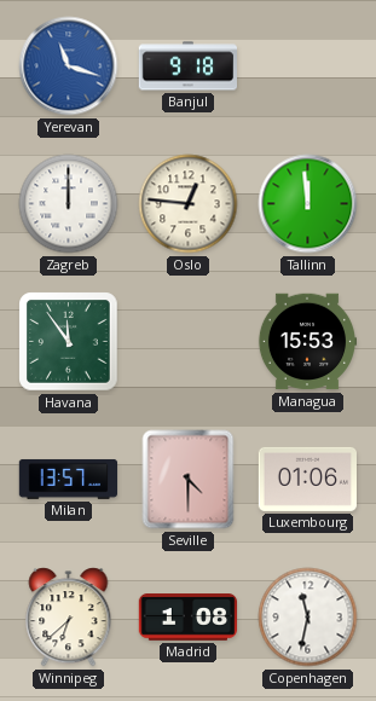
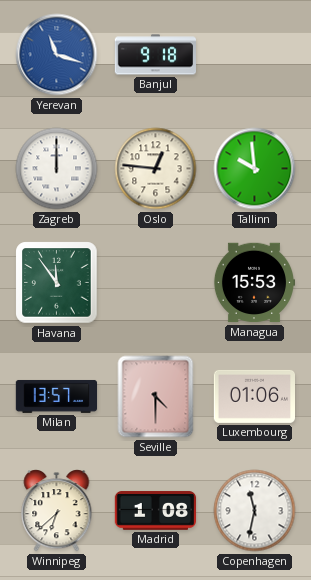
Tallinn: 11:59 -> 9:59 (255, 169)
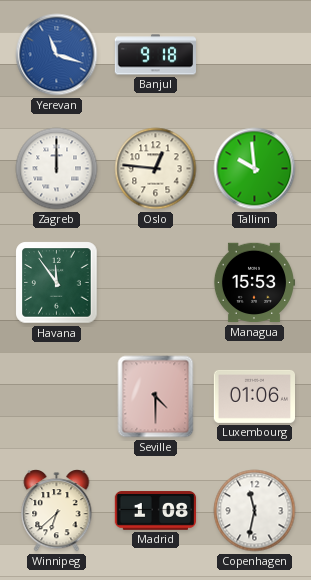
Milan: 13:57 -> none (57, 396)
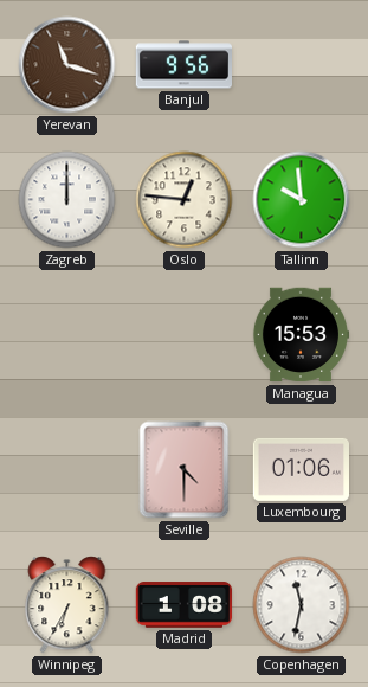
Yerevan dial: blue -> brown (67, 65)
Banjul: 9:18 -> 9:56 (183, 65)
Havana: 11:54 -> none (57, 283)
Winnipeg: 6:38 -> 6:35 (67, 605)
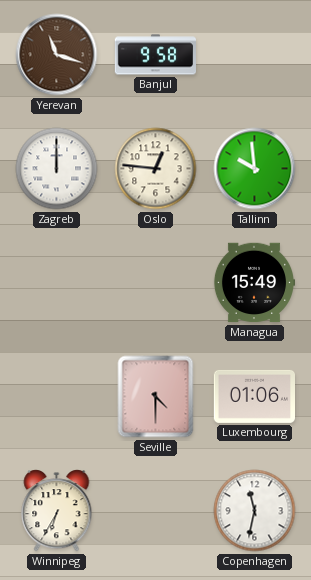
Banjul: 9:56 -> 9:58 (155, 55)
Managua: 15:53 -> 15:49 (253, 283)
Madrid: 1:08 -> none (185, 605)
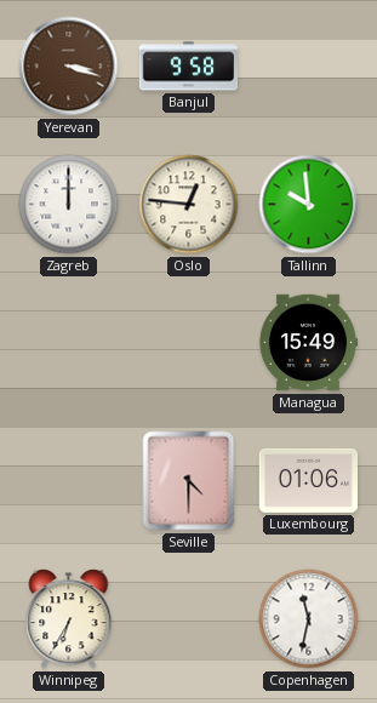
Yerevan: 11:18 -> 3:18 (69, 67)
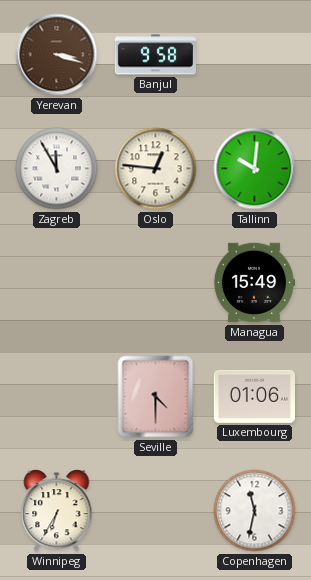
Zagreb: 12:00 -> 11:55 (57, 169)
Tallinn: 9:59 -> 10:01 (255, 169)
